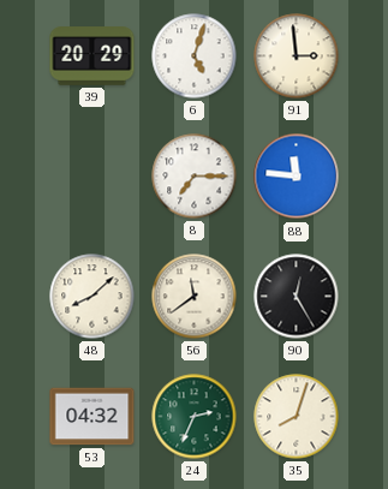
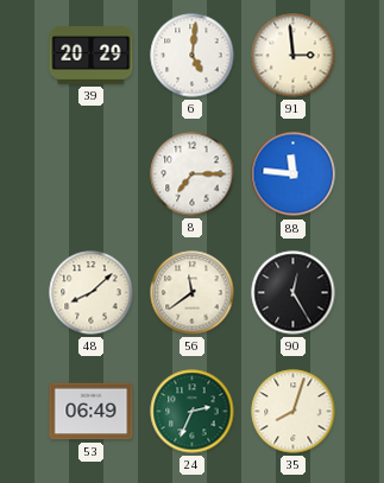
6: 5:03 -> 5:01 (193, 56)
53: 04:32 -> 06:49 (92, 412)
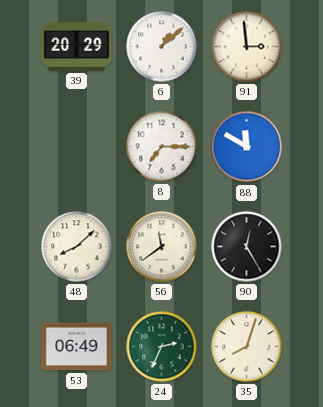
6: 5:01 -> 1:08 (162, 47)
88: 11:46 -> 11:50 (247, 147)
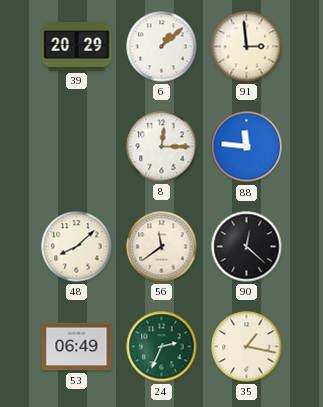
8: 7:15 -> 12:15 (162, 147)
88: 11:50 -> 11:46 (247, 147)
90: 12:25 -> 12:22 (247, 247)
35: 8:03 -> 1:17 (247, 347)
